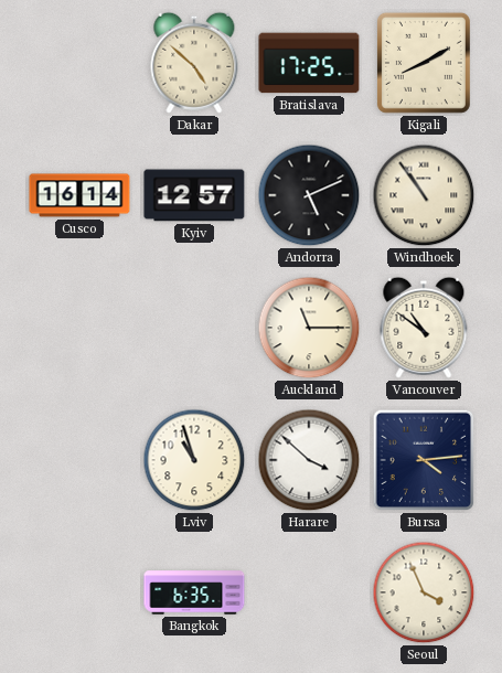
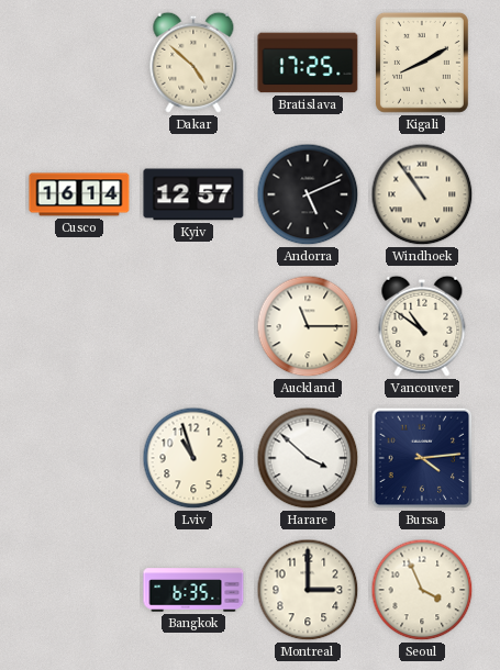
Montreal: none -> 3:00 (308, 590)
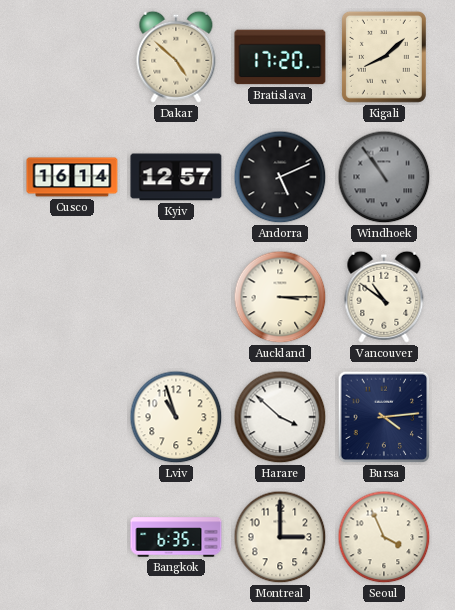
Bratislava: 17:25 -> 17:20 (280, 57)
Kigali: 8:10 -> 8:08 (384, 57)
Windhoek dial: cream -> grey (384, 177)
Auckland: 11:15 -> 3:15 (280, 297)
